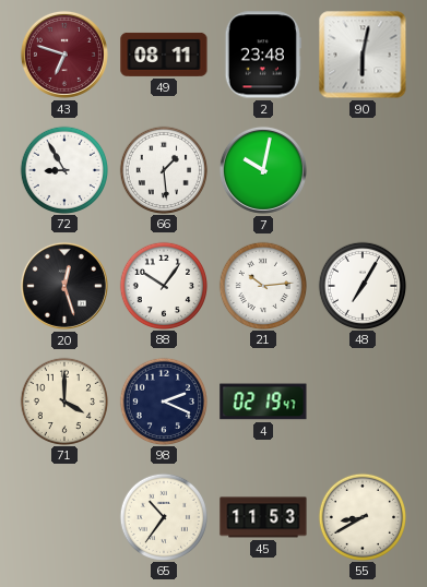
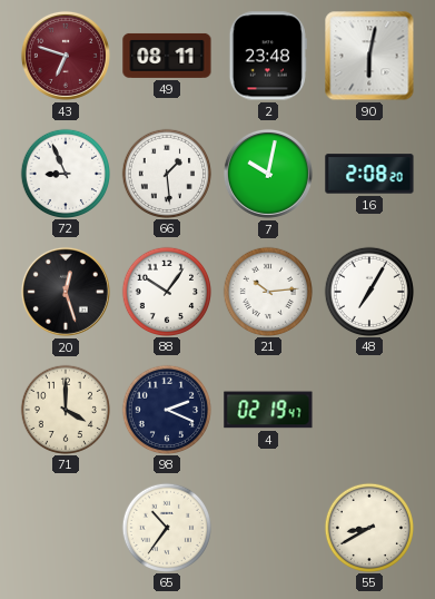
72: 8:55 -> 8:56 (65, 173)
16: none -> 2:08 (369, 174)
45: 11:53 -> none (263, 517)
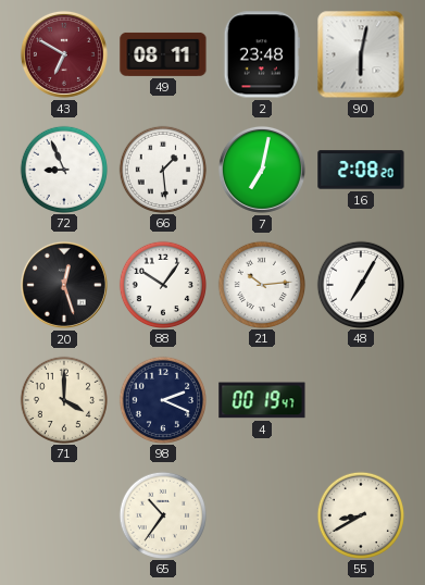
43: 6:48 -> 6:50 (64, 54)
7: 10:02 -> 7:02 (262, 170)
4: 02:19 -> 00:19 (262, 400)
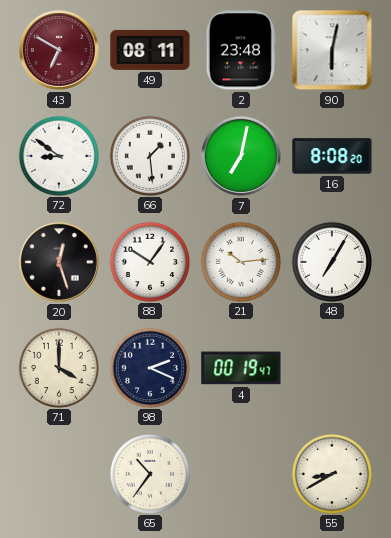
72: 8:56 -> 8:51 (58, 155)
16: 2:08 -> 8:08 (332, 156)
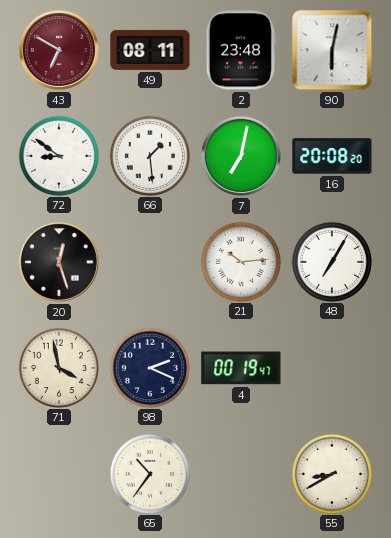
16: 8:08 -> 20:08 (332, 156)
88: 10:06 -> none (149, 261)
71: 4:00 -> 3:58 (58, 367)
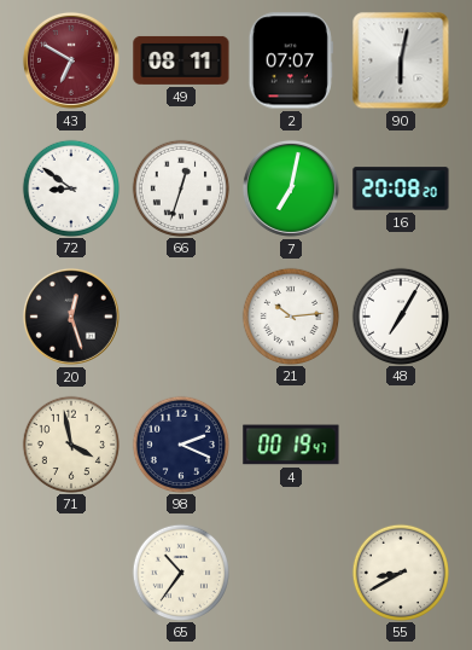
2: 23:48 -> 07:07 (291, 60)
66: 1:29 -> 12:33 (180, 187)
